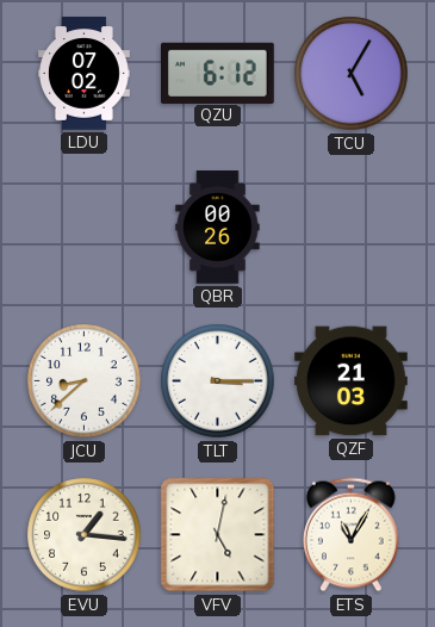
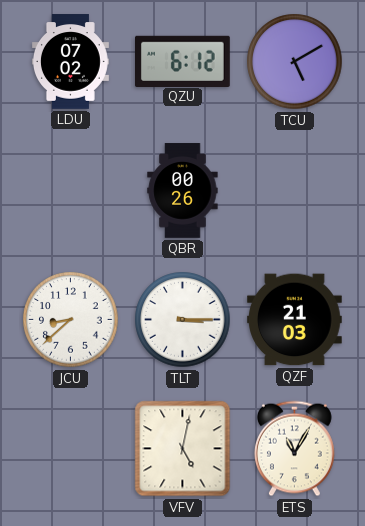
TCU: 5:05 -> 5:10 (295, 62)
EVU: 1:16 -> none (85, 535)
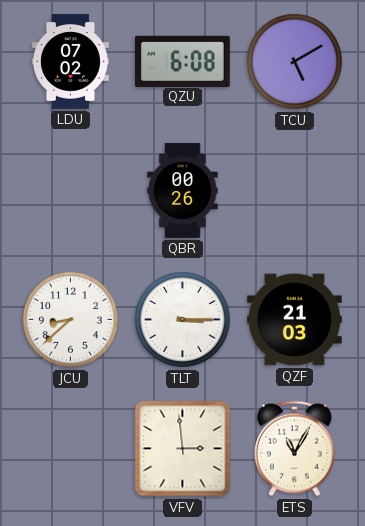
QZU: 6:12 -> 6:08 (183, 61)
VFV: 5:02 -> 2:59 (183, 449)
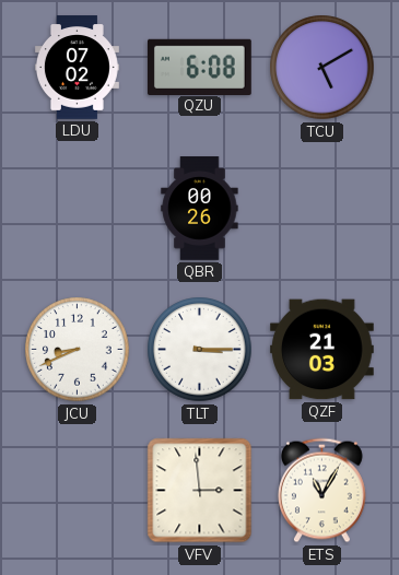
JCU: 8:38 -> 8:41 (78, 350)
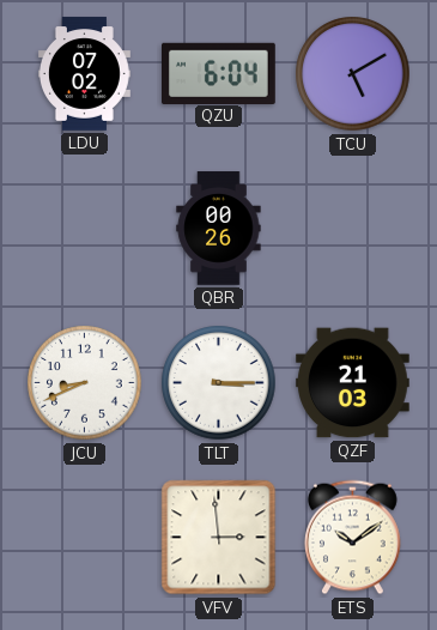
QZU: 6:08 -> 6:04 (219, 73)
ETS: 11:05 -> 10:09 (352, 538)
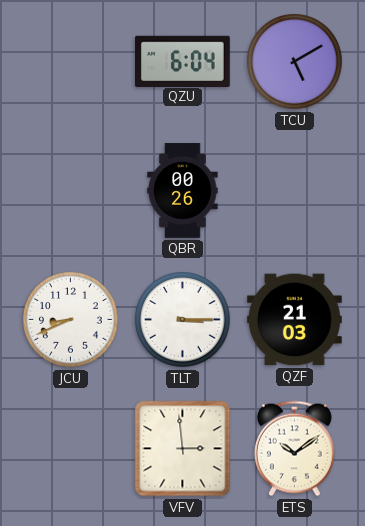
LDU: 07:02 -> none (84, 74)
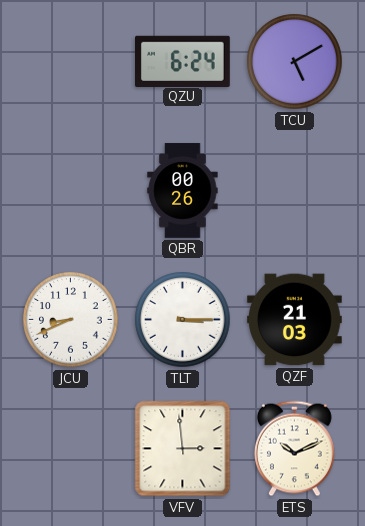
QZU: 6:04 -> 6:24 (183, 61)
ETS: 10:09 -> 10:11 (294, 449)
